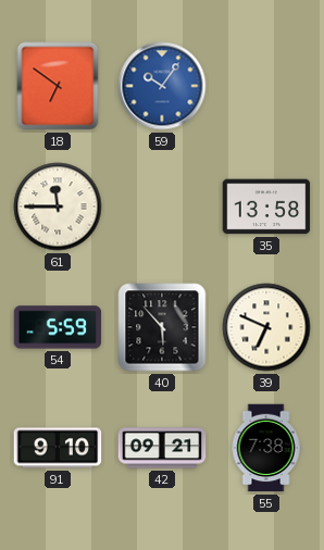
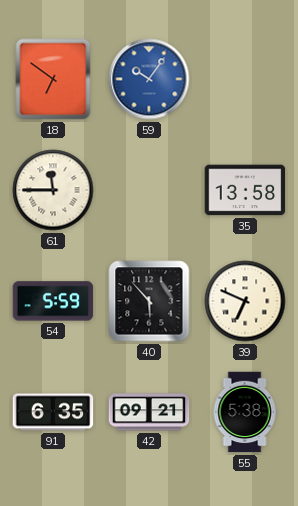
91: 9:10 -> 6:35 (53, 412)
55: 7:38 -> 5:38 (245, 412)
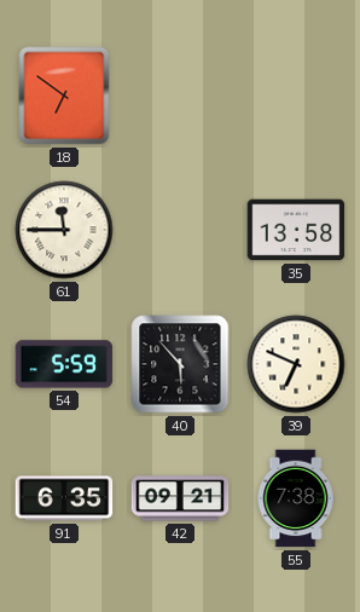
59: 10:06 -> none (149, 79)
55: 5:38 -> 7:38 (296, 498)
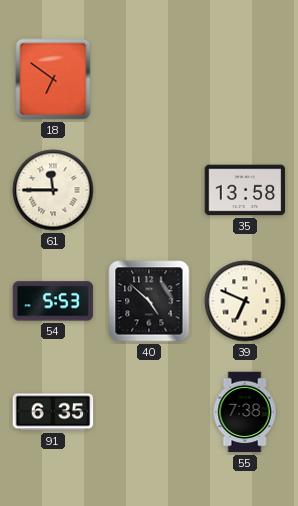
54: 5:59 -> 5:53 (53, 301)
40: 5:53 -> 4:52 (149, 301)
42: 09:21 -> none (180, 498)
